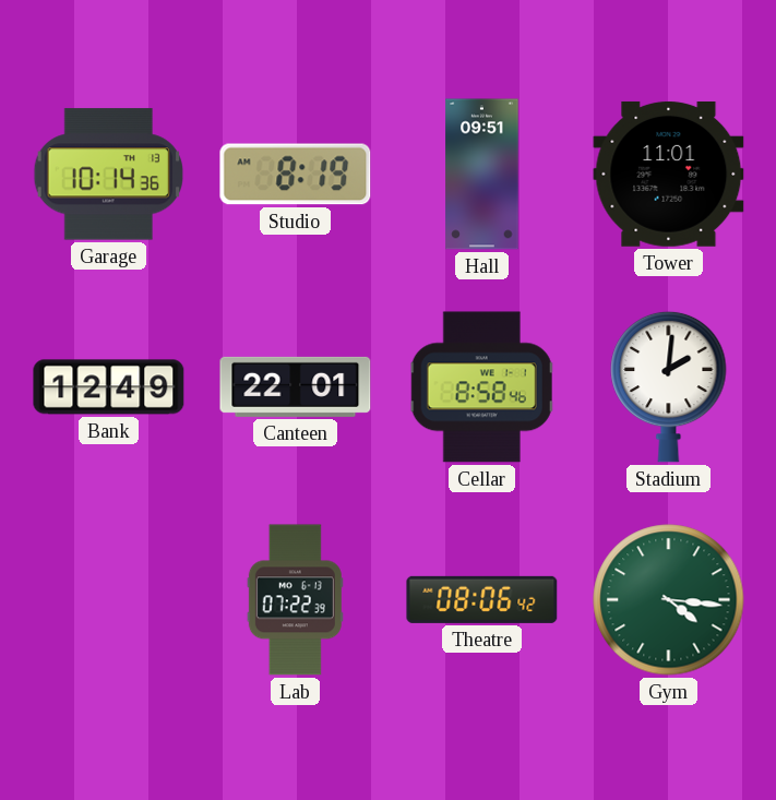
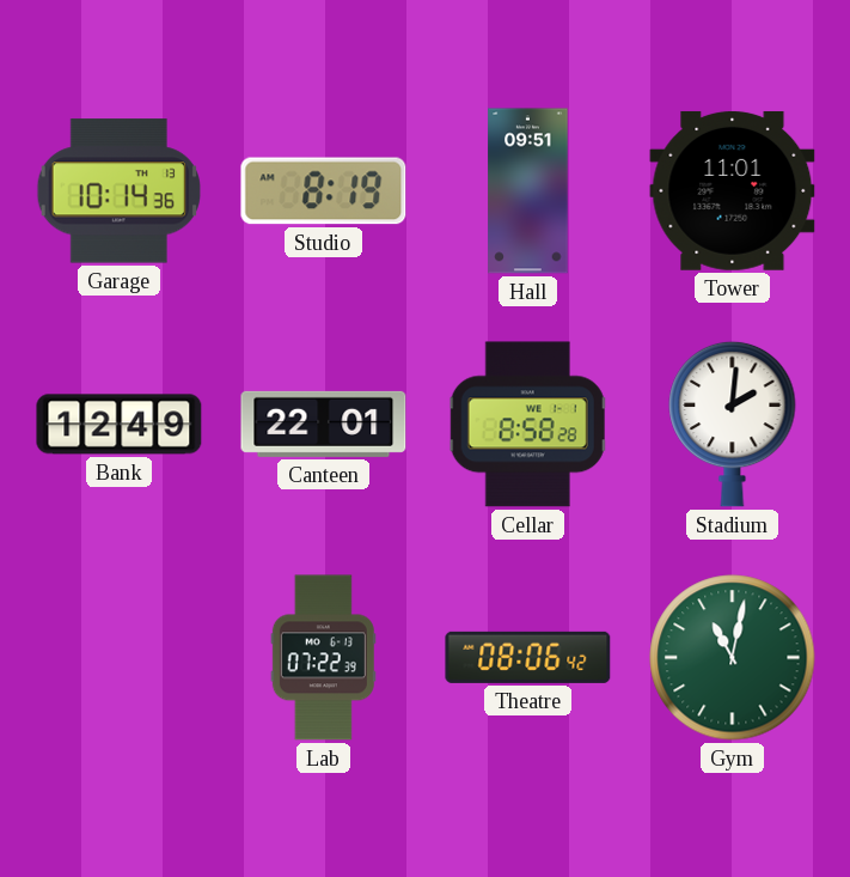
Cellar: 8:58:46 -> 8:58:28 (528, 425)
Gym: 4:16 -> 11:02 (733, 658)
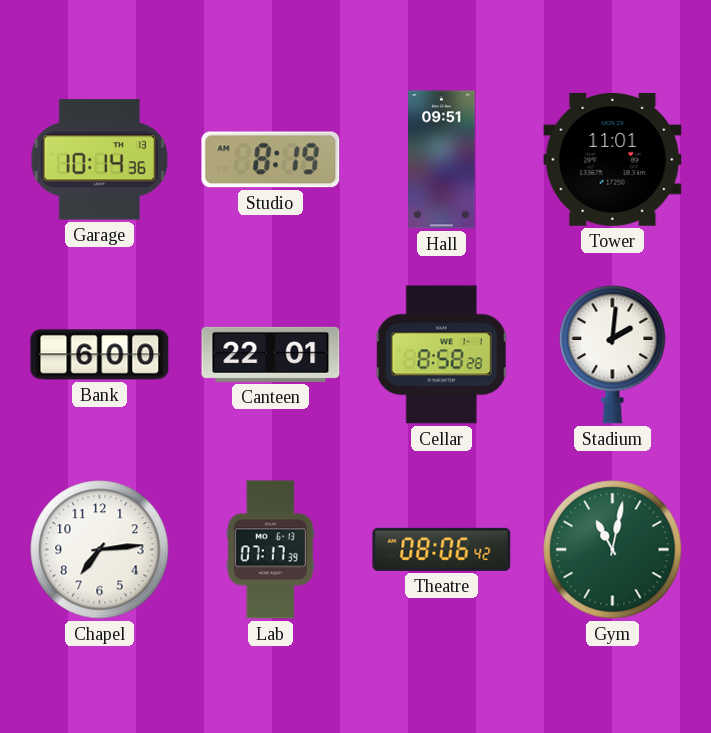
Bank: 12:49 -> 6:00 (100, 355)
Chapel: none -> 7:14 (100, 550)
Lab: 07:22 -> 07:17 (270, 550)
